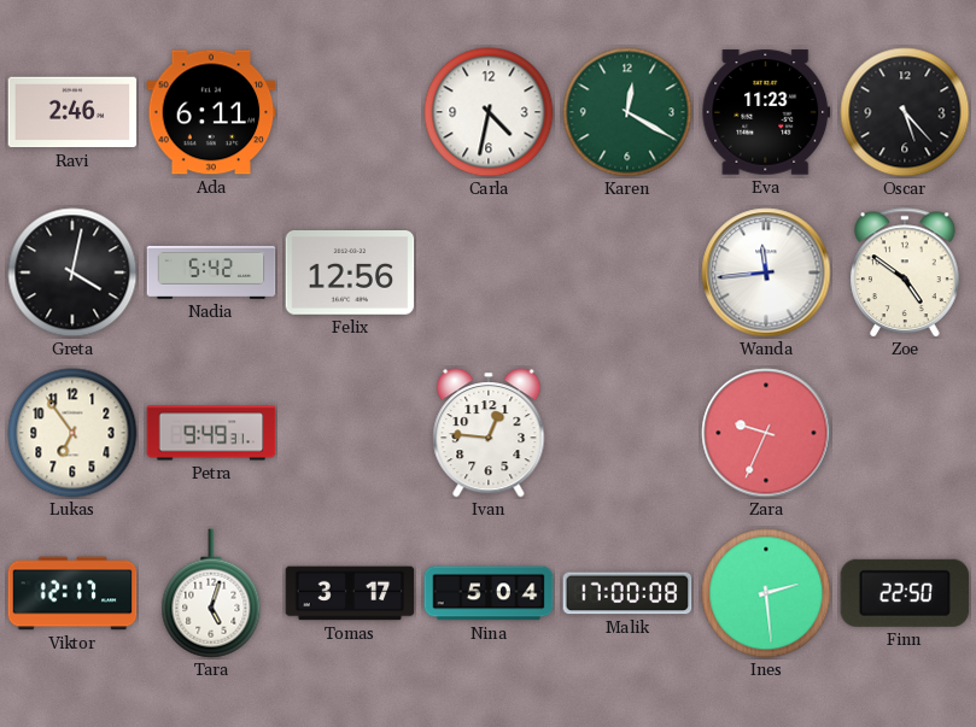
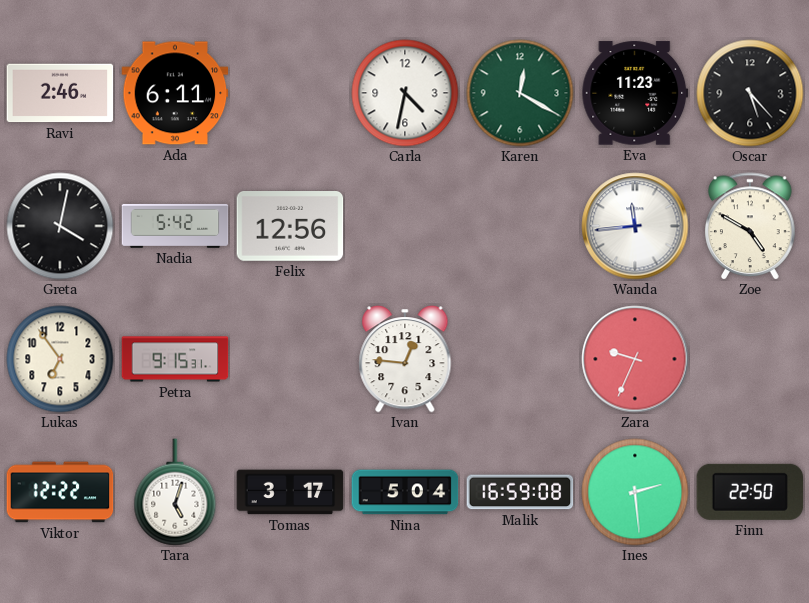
Zoe: 4:51 -> 4:50 (751, 226)
Petra: 9:49 -> 9:15 (175, 359)
Viktor: 12:17 -> 12:22 (60, 492)
Malik: 17:00 -> 16:59 (520, 492)
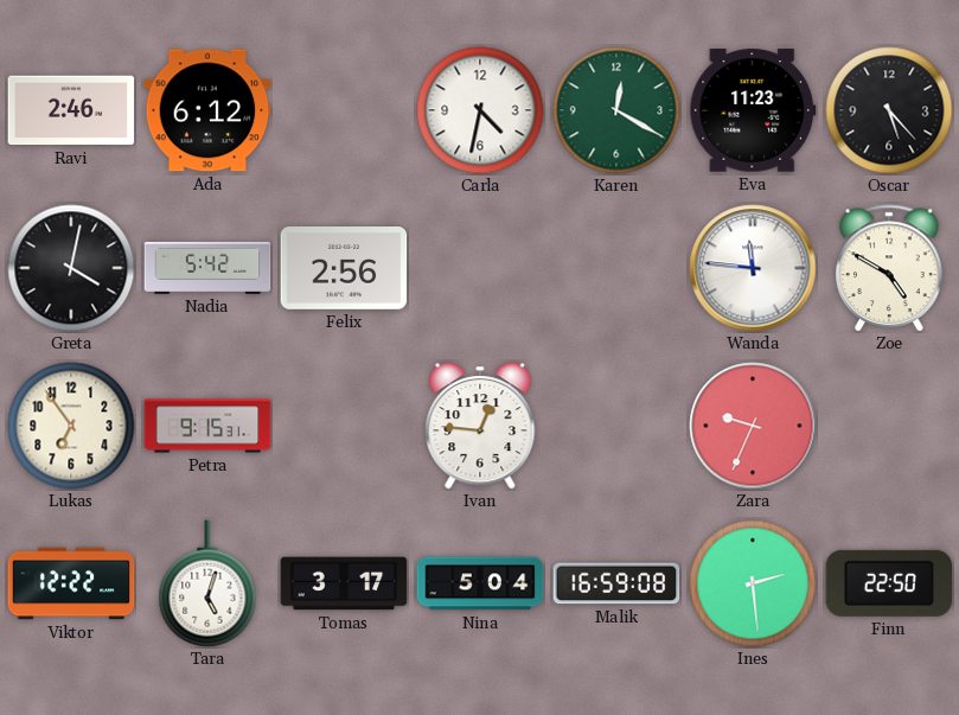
Ada: 6:11 -> 6:12 (207, 110)
Felix: 12:56 -> 2:56 (344, 269)
Wanda: 11:44 -> 11:46 (753, 268)
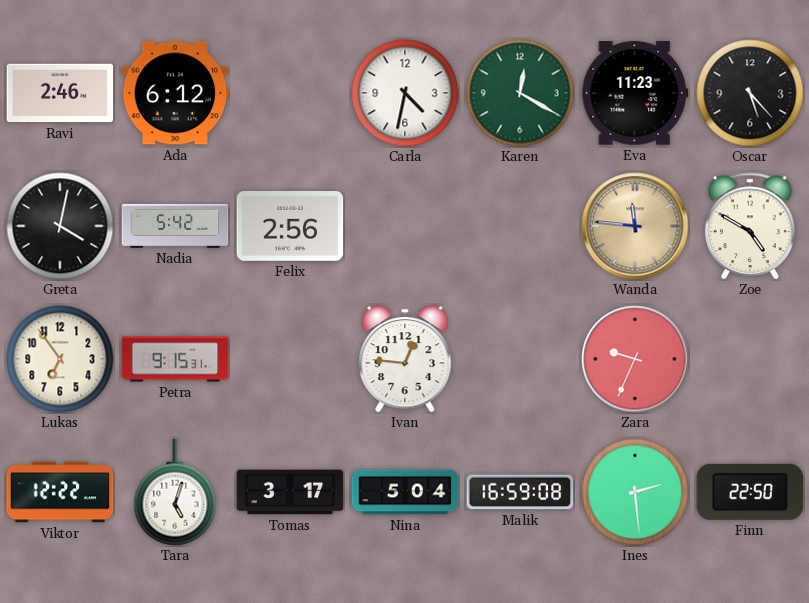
Wanda dial: white -> champagne (635, 226)
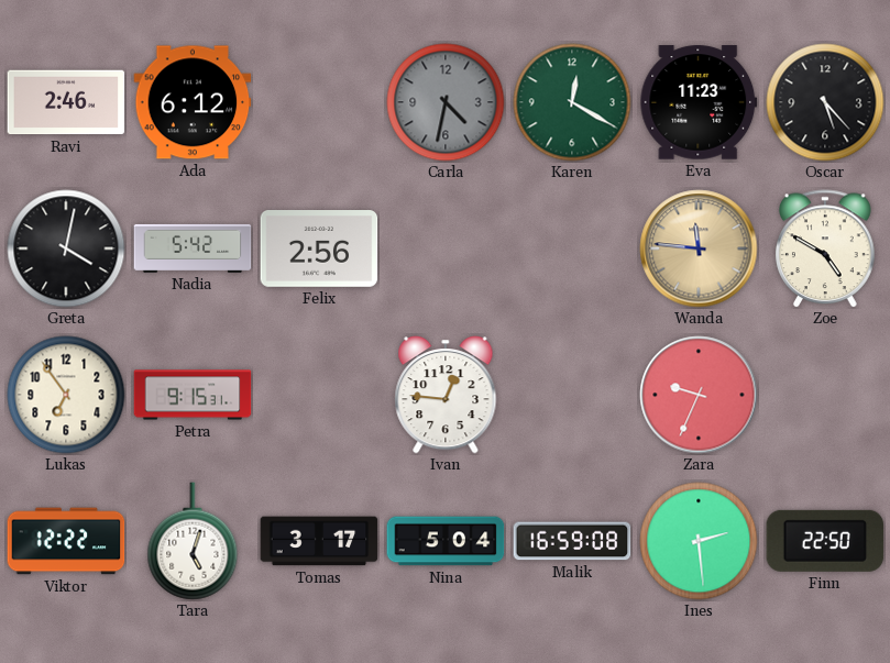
Carla dial: white -> grey (446, 102)
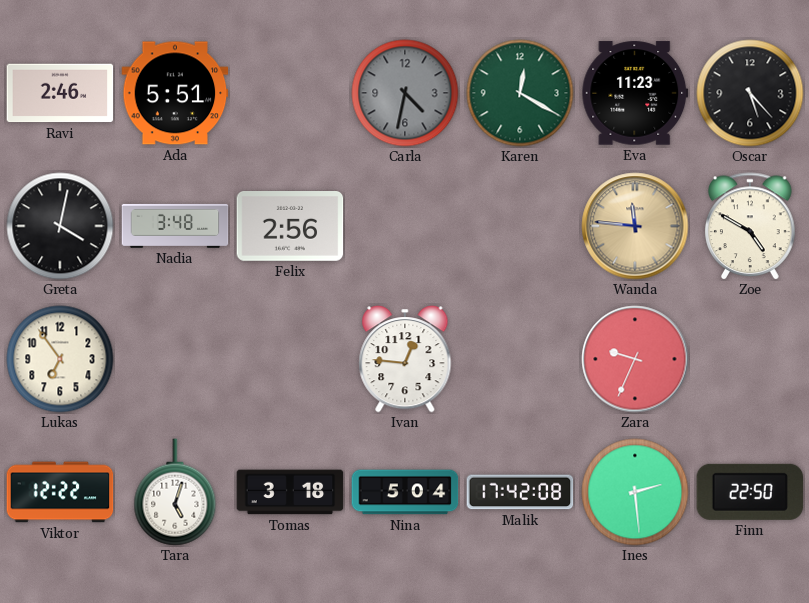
Ada: 6:12 -> 5:51 (175, 93)
Nadia: 5:42 -> 3:48 (175, 226)
Petra: 9:15 -> none (193, 395)
Tomas: 3:17 -> 3:18 (290, 492)
Malik: 16:59 -> 17:42 (520, 492)
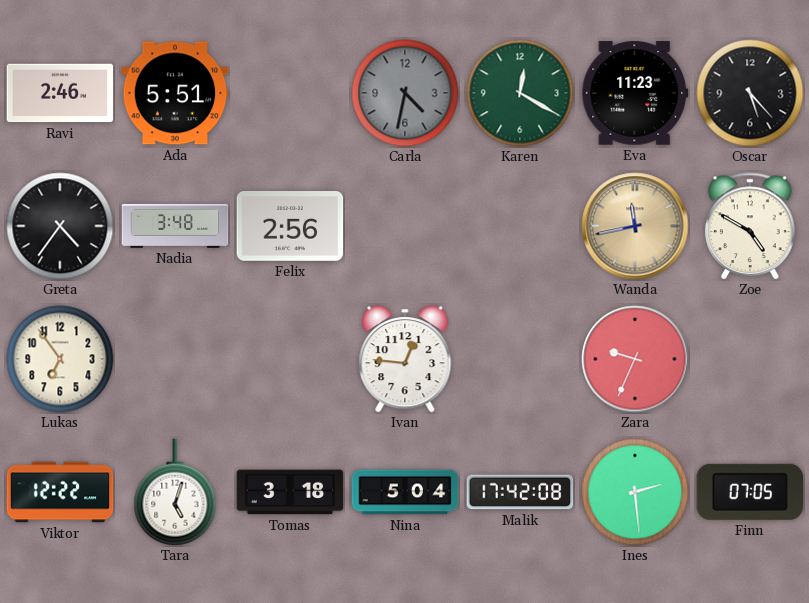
Greta: 4:02 -> 4:36 (60, 226)
Wanda: 11:46 -> 11:43 (635, 226)
Finn: 22:50 -> 07:05 (750, 492)
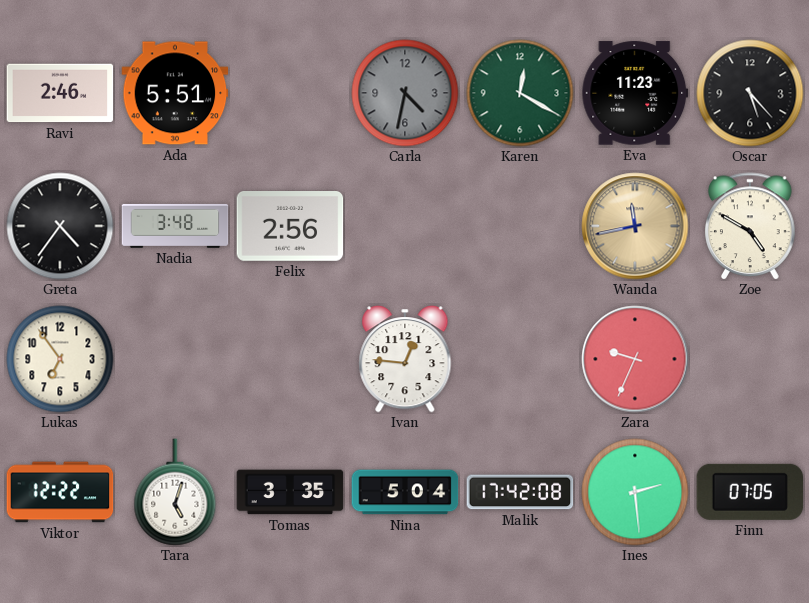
Tomas: 3:18 -> 3:35 (290, 492)
